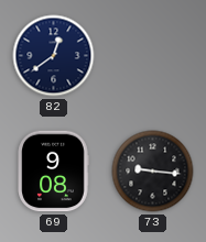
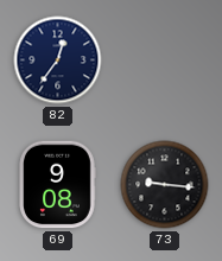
82: 12:39 -> 12:36 (58, 61)
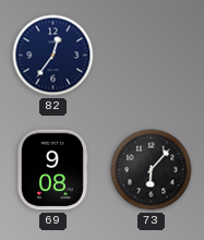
73: 9:16 -> 6:07 (152, 170)
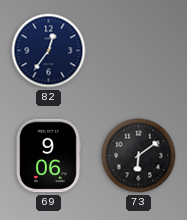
69: 9:08 -> 9:06 (48, 156)
73: 6:07 -> 6:09 (139, 156)
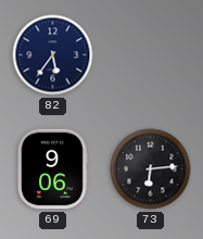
82: 12:36 -> 5:36 (53, 55)
73: 6:09 -> 6:14 (151, 169)
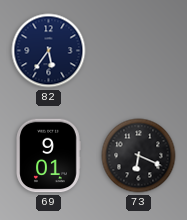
69: 9:06 -> 9:01 (48, 156)
73: 6:14 -> 6:19 (139, 156)
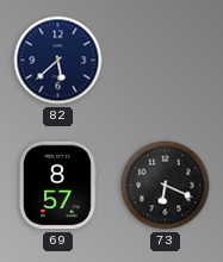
82: 5:36 -> 5:38 (58, 61)
69: 9:01 -> 8:57 (57, 186)
